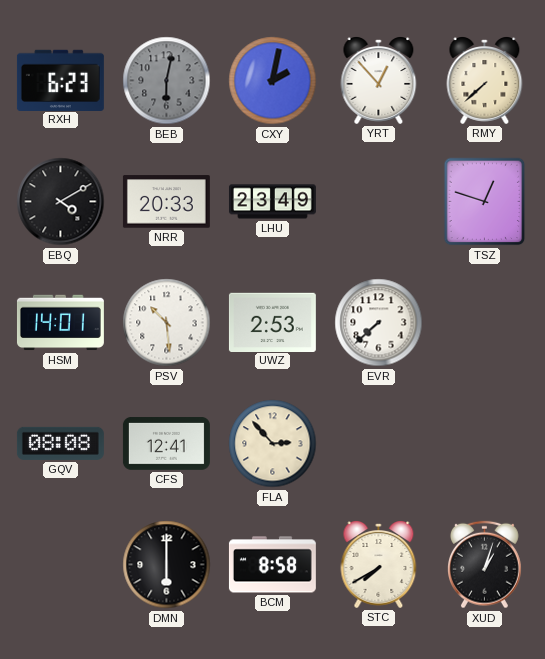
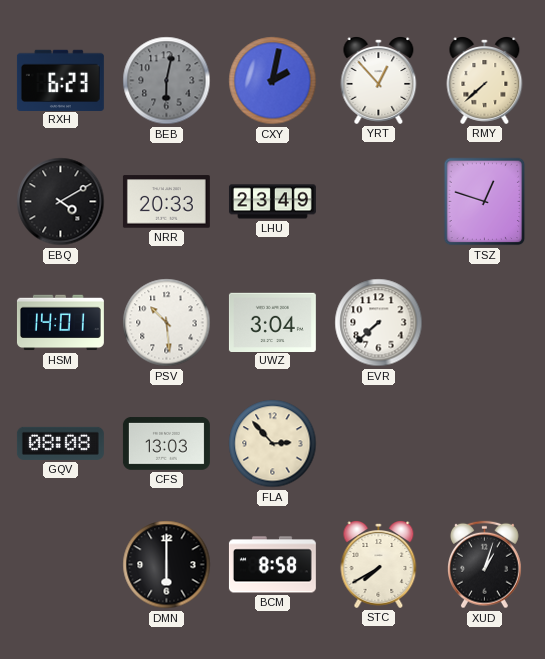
UWZ: 2:53 -> 3:04 (272, 322)
CFS: 12:41 -> 13:03 (166, 444)
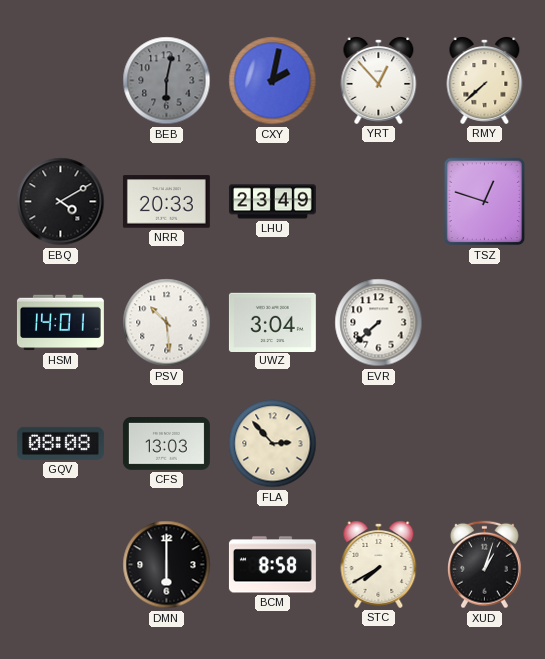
RXH: 6:23 -> none (60, 80)
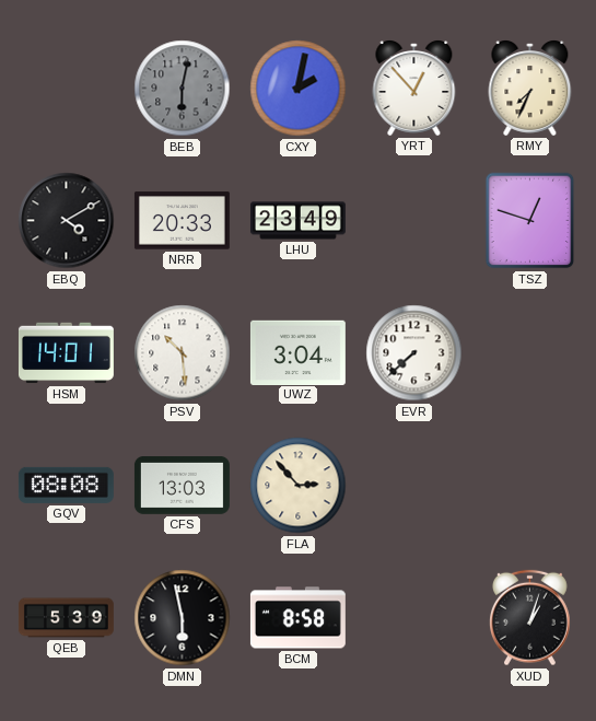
RMY: 7:38 -> 7:34 (530, 89)
QEB: none -> 5:39 (66, 618)
DMN: 6:00 -> 5:58 (183, 618)
STC: 7:40 -> none (379, 565)
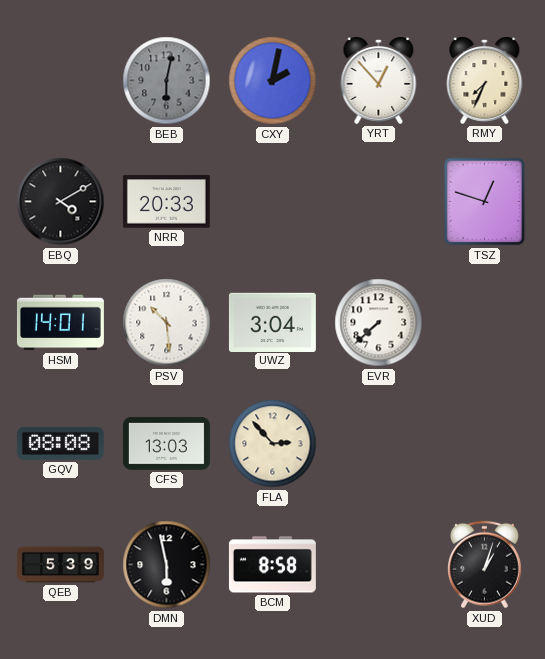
LHU: 23:49 -> none (297, 221)
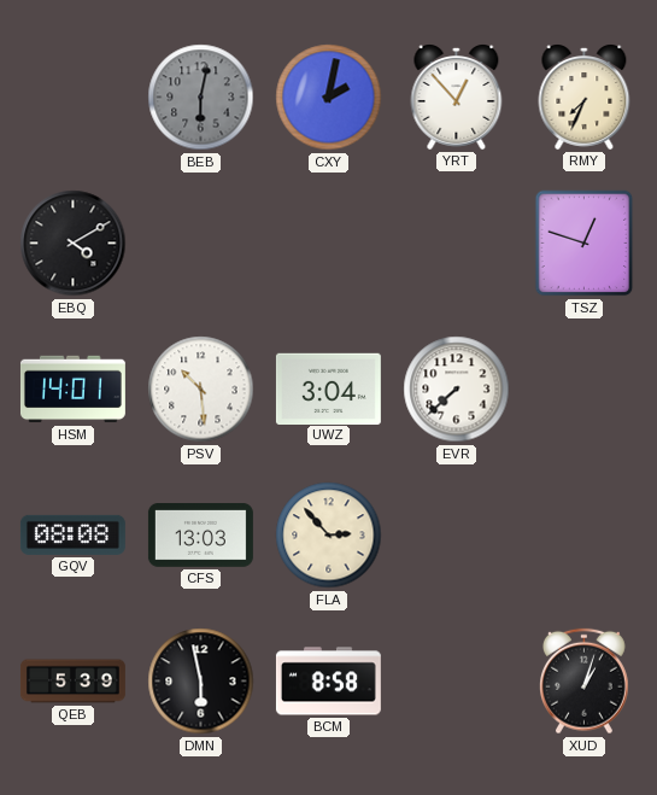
NRR: 20:33 -> none (166, 202)
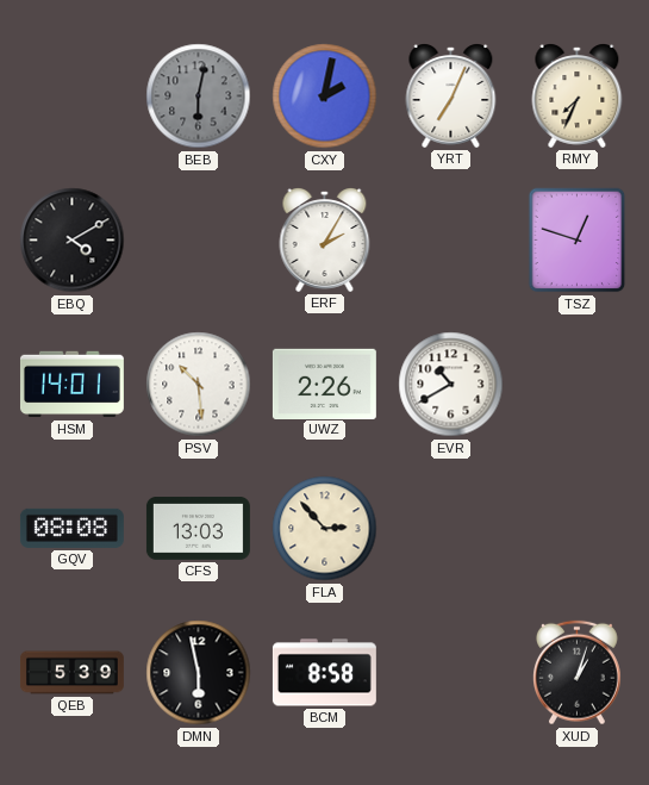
YRT: 12:53 -> 7:04 (451, 96)
ERF: none -> 2:05 (325, 241)
UWZ: 3:04 -> 2:26 (324, 384)
EVR: 7:38 -> 10:40 (451, 385)
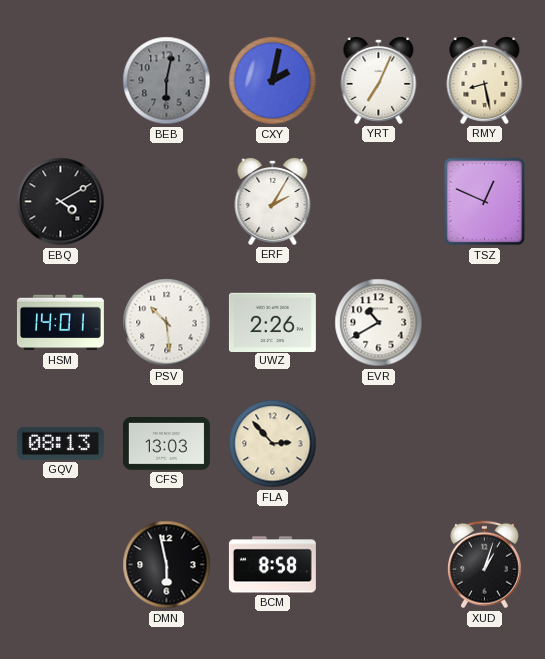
RMY: 7:34 -> 8:28 (485, 81)
TSZ: 12:48 -> 12:49 (485, 202)
GQV: 08:08 -> 08:13 (60, 443)
QEB: 5:39 -> none (71, 673)
